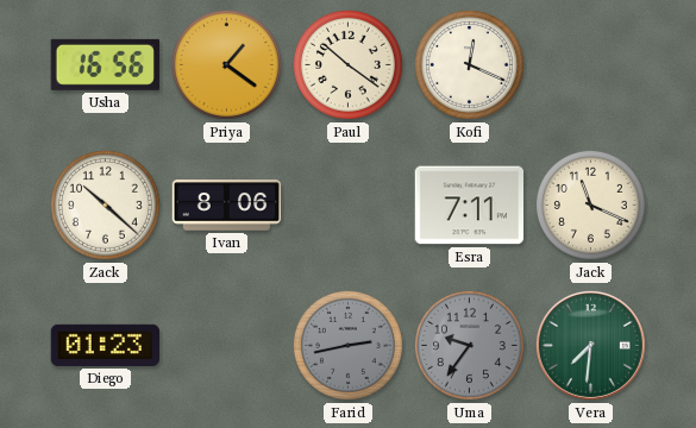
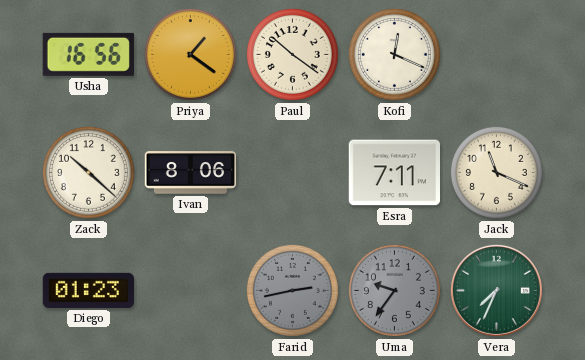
Vera: 7:31 -> 7:34 (496, 290)
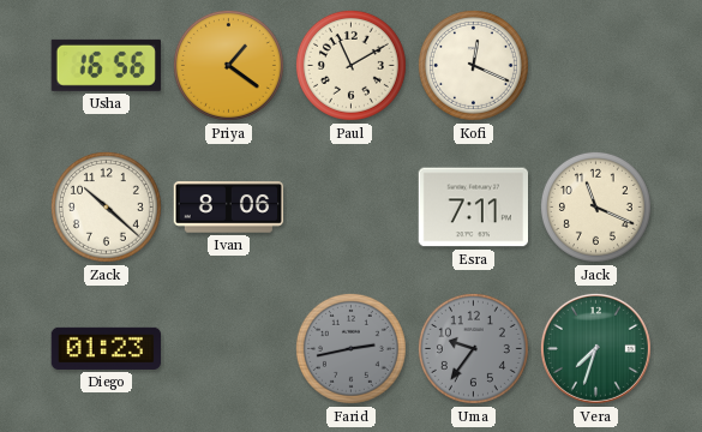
Paul: 10:21 -> 11:10 (350, 65)
Vera: 7:34 -> 7:33 (595, 348)
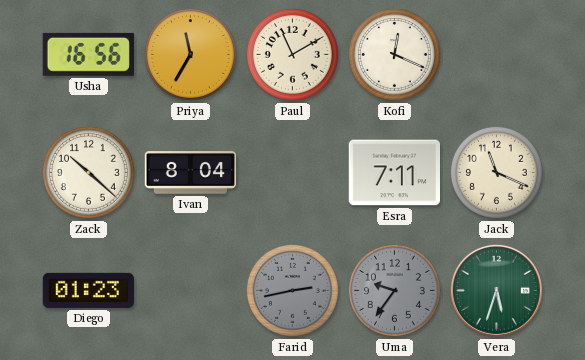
Priya: 1:21 -> 11:35 (190, 54)
Ivan: 8:06 -> 8:04 (191, 173)
Vera: 7:33 -> 5:33 (496, 290)
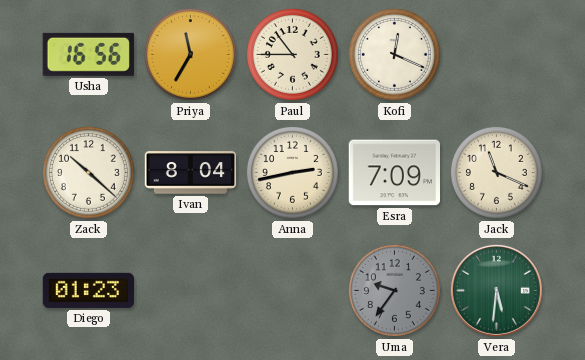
Paul: 11:10 -> 10:45 (292, 54)
Anna: none -> 2:43 (292, 172)
Esra: 7:11 -> 7:09 (394, 173)
Farid: 2:43 -> none (292, 290)
Vera: 5:33 -> 5:31 (496, 290)
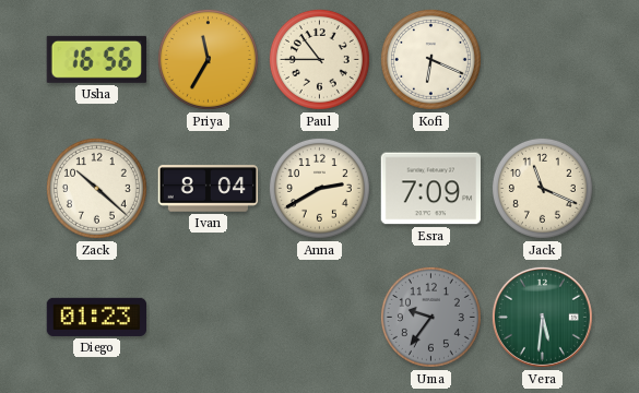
Kofi: 12:19 -> 6:19 (430, 59)
Anna: 2:43 -> 2:40 (319, 188)
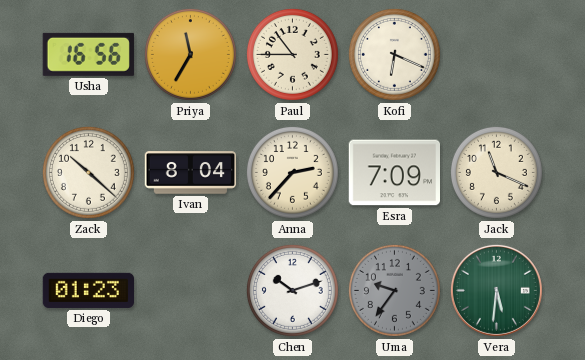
Anna: 2:40 -> 2:37 (292, 172)
Chen: none -> 10:12 (292, 290)
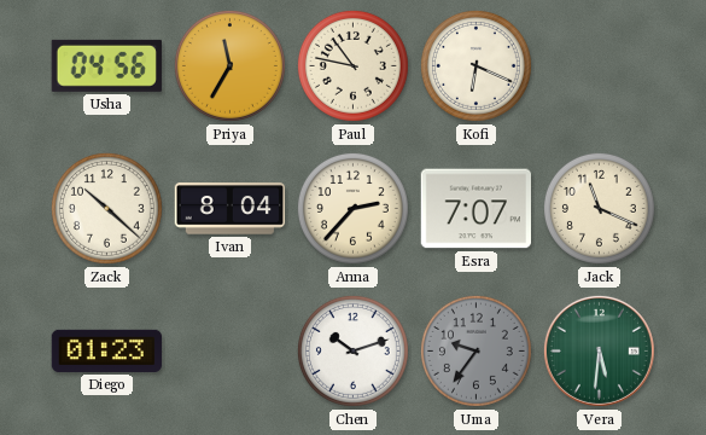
Usha: 16:56 -> 04:56 (106, 65)
Paul: 10:45 -> 10:47 (352, 65)
Esra: 7:09 -> 7:07 (475, 209)
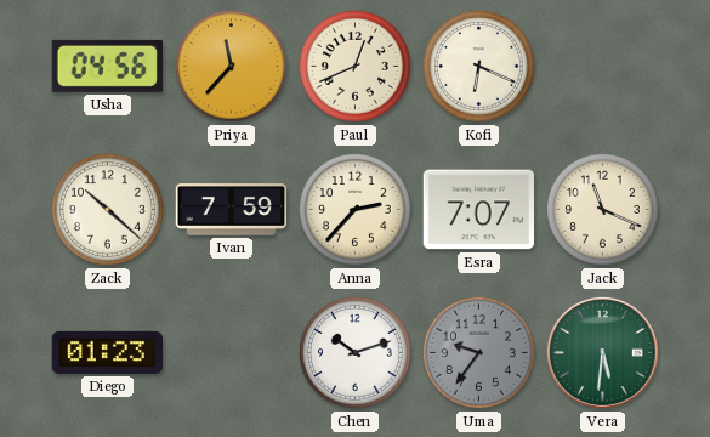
Priya: 11:35 -> 11:37 (231, 66)
Paul: 10:47 -> 12:41 (354, 66)
Ivan: 8:04 -> 7:59 (232, 210)
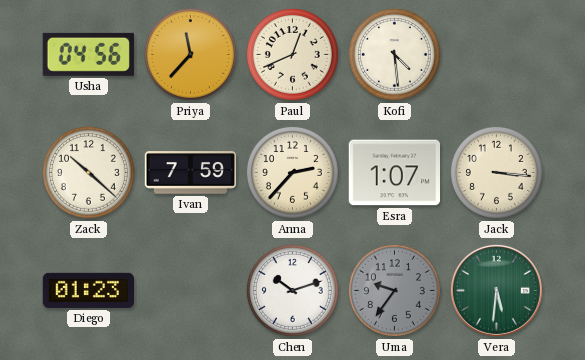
Kofi: 6:19 -> 4:29 (394, 54)
Esra: 7:07 -> 1:07 (394, 173)
Jack: 11:19 -> 3:16 (496, 172)
